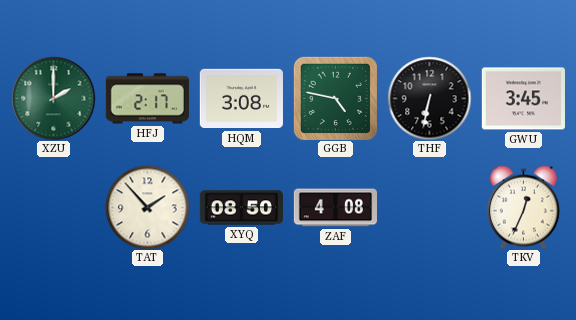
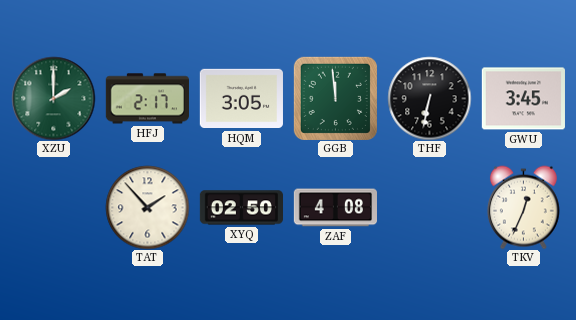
HQM: 3:08 -> 3:05 (241, 99)
GGB: 4:47 -> 11:59 (335, 98)
XYQ: 08:50 -> 02:50 (241, 208)
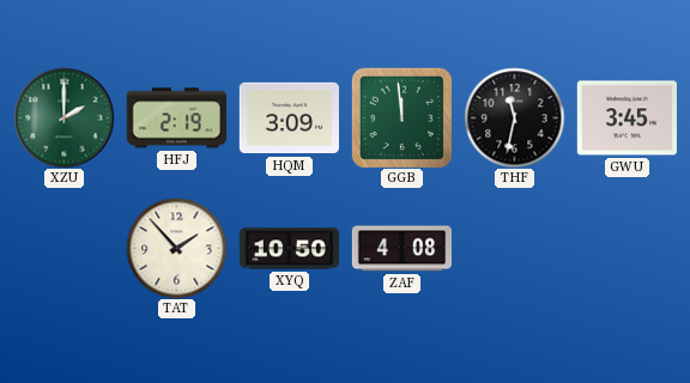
HFJ: 2:17 -> 2:19 (176, 118)
HQM: 3:05 -> 3:09 (289, 118)
THF: 6:32 -> 11:32 (514, 117)
XYQ: 02:50 -> 10:50 (289, 249)
TKV: 12:34 -> none (523, 207)
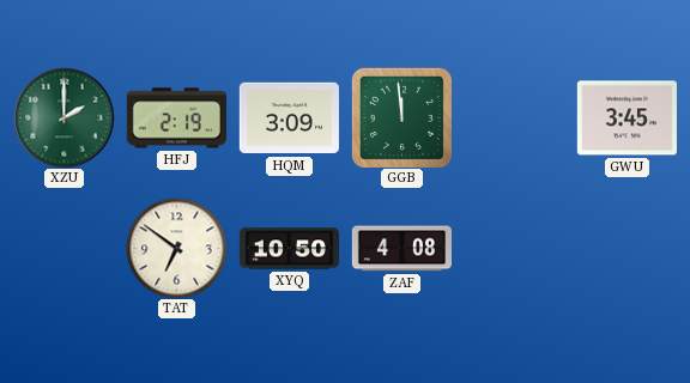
THF: 11:32 -> none (514, 117)
TAT: 1:53 -> 6:51 (176, 248)
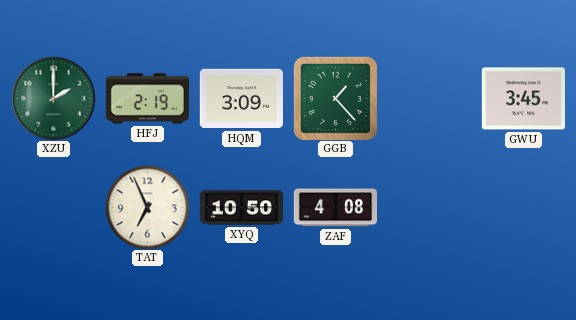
GGB: 11:59 -> 1:23 (335, 98)
TAT: 6:51 -> 6:56 (147, 207)
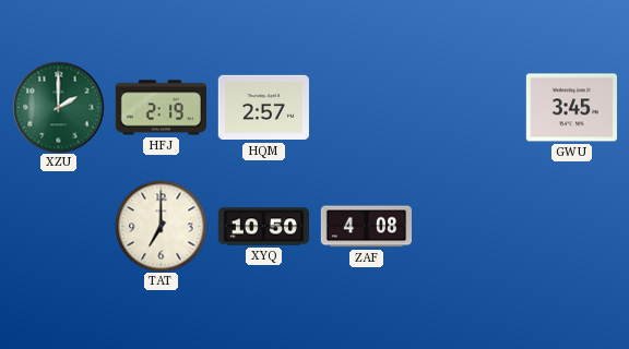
HQM: 3:09 -> 2:57 (263, 108)
GGB: 1:23 -> none (335, 98)
TAT: 6:56 -> 7:00 (161, 226)
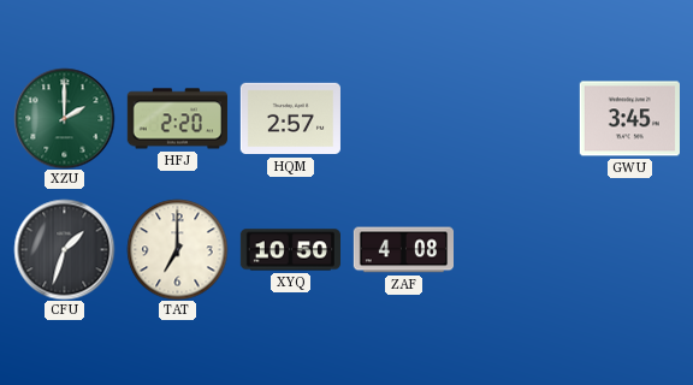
HFJ: 2:19 -> 2:20 (177, 119)
CFU: none -> 1:33 (64, 249)
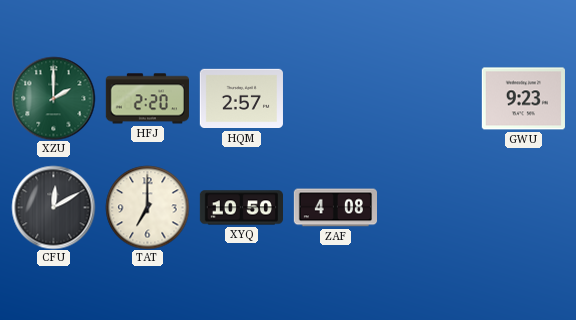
GWU: 3:45 -> 9:23 (523, 99)
CFU: 1:33 -> 12:10 (53, 207)
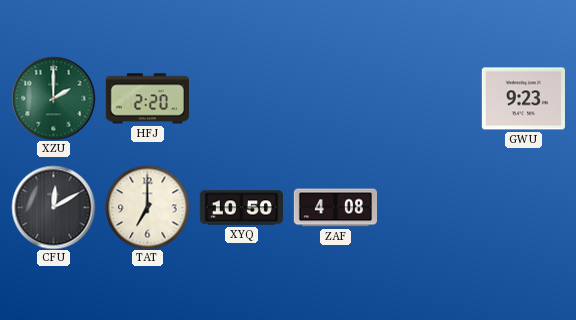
HQM: 2:57 -> none (241, 99)
